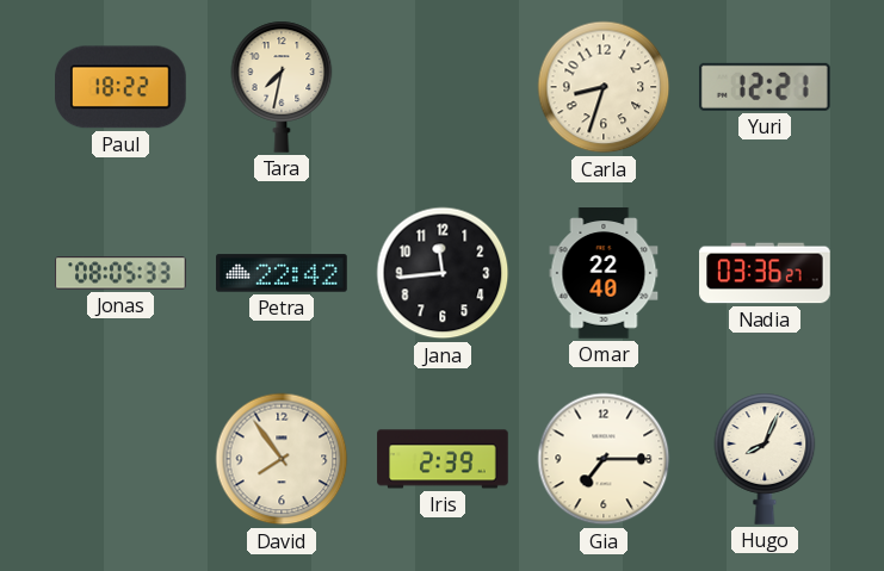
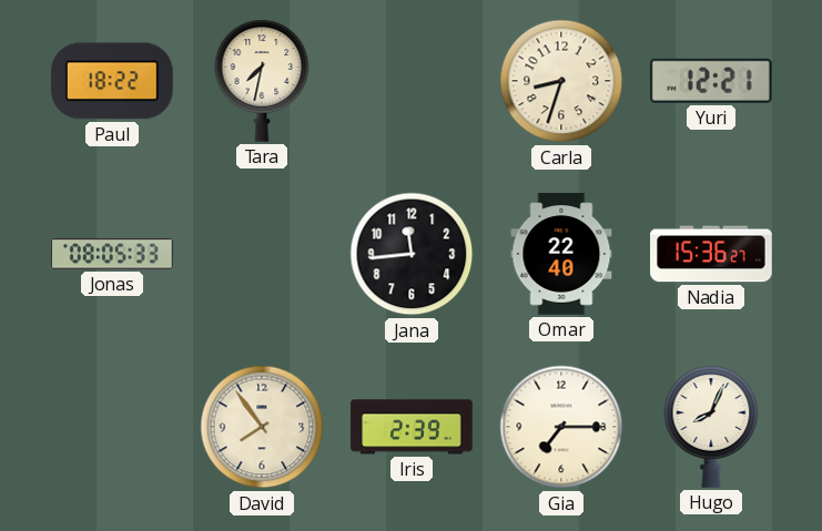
Petra: 22:42 -> none (282, 273)
Nadia: 03:36 -> 15:36 (711, 254)
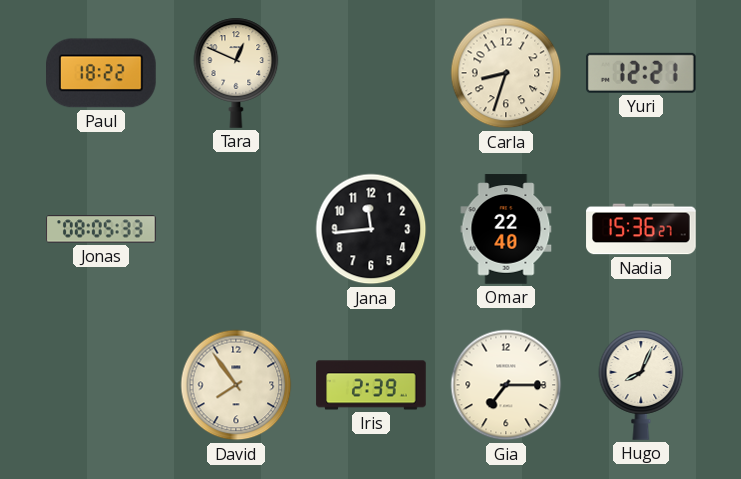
Tara: 7:32 -> 12:49 (236, 73)
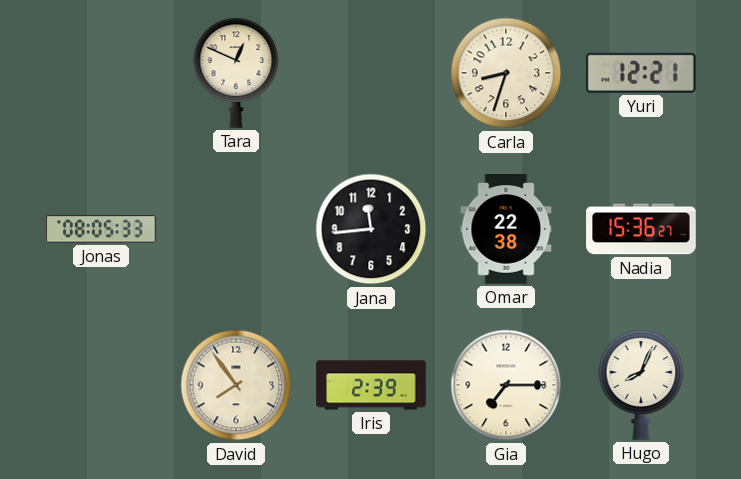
Paul: 18:22 -> none (102, 73)
Omar: 22:40 -> 22:38 (506, 229)
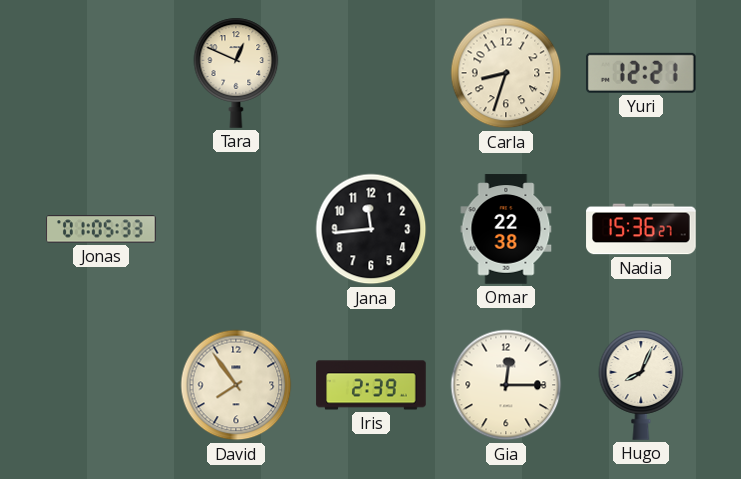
Jonas: 08:05 -> 01:05 (101, 229)
Gia: 7:15 -> 12:15 (506, 385)
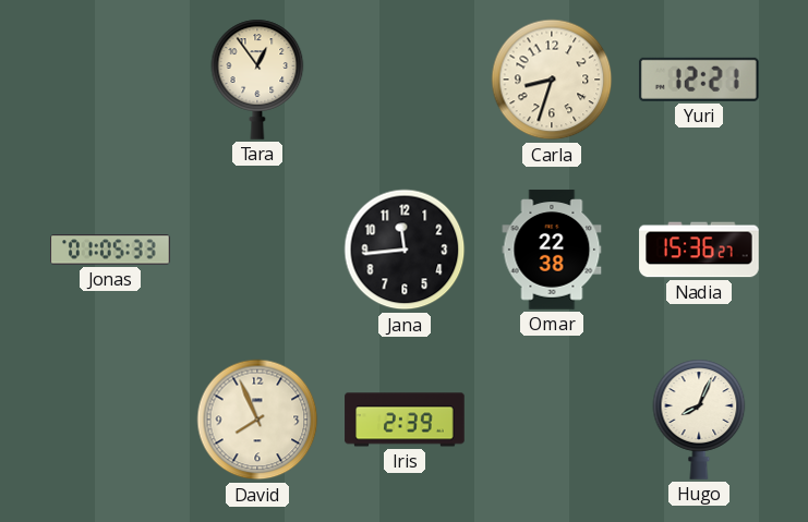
Tara: 12:49 -> 12:54 (257, 80)
David: 7:54 -> 7:56 (257, 420)
Gia: 12:15 -> none (506, 385)
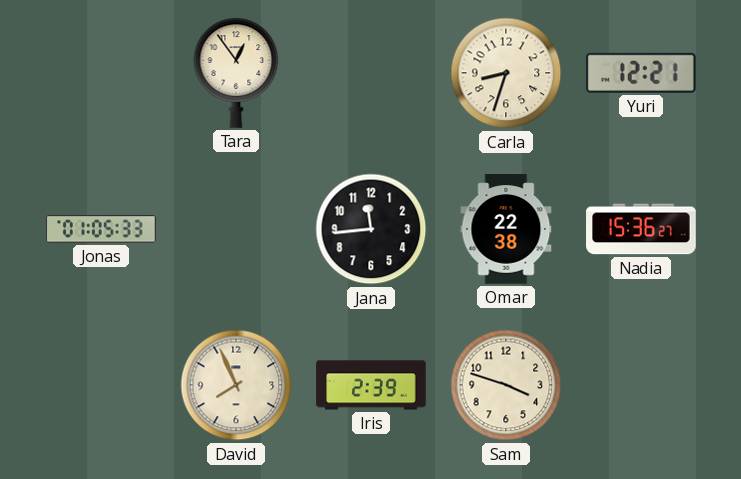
Sam: none -> 3:48 (506, 385)
Hugo: 8:04 -> none (699, 420)
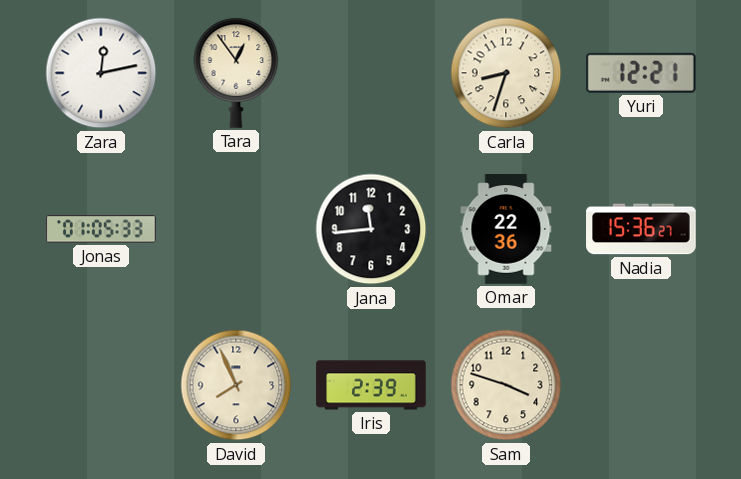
Zara: none -> 12:13 (101, 73)
Omar: 22:38 -> 22:36 (506, 229)
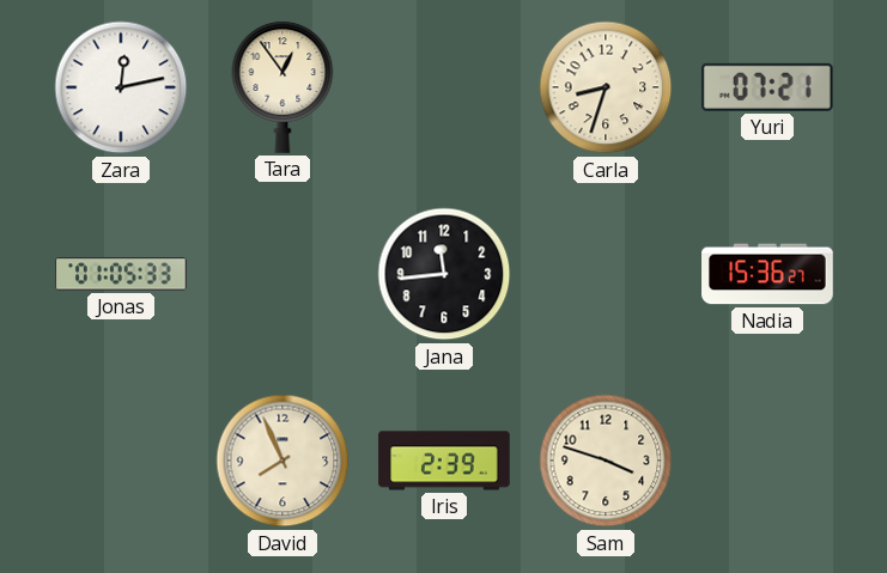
Yuri: 12:21 -> 07:21 (767, 87)
Omar: 22:36 -> none (506, 229)
